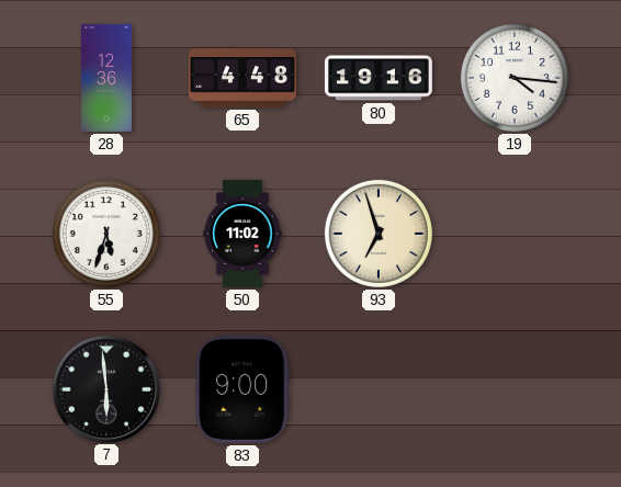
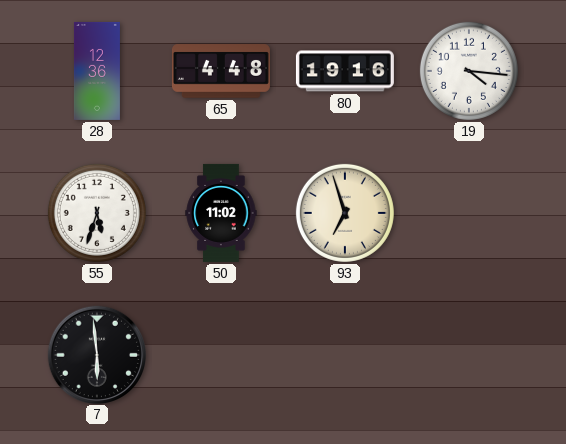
83: 9:00 -> none (242, 389)
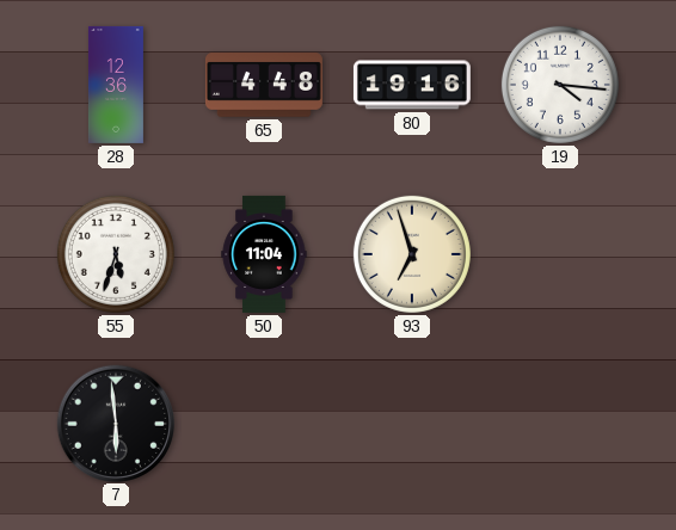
50: 11:02 -> 11:04 (264, 254)
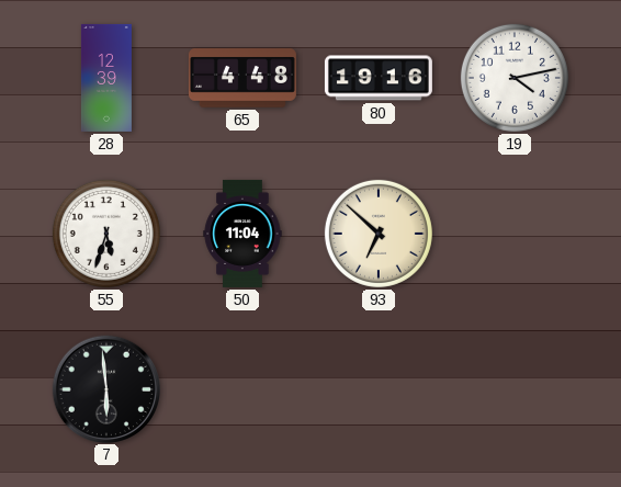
28: 12:36 -> 12:39 (106, 78)
19: 4:16 -> 4:13 (515, 78)
93: 6:57 -> 6:52 (379, 234)
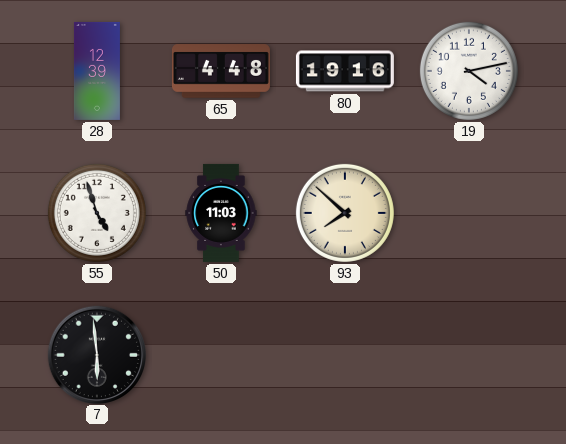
55: 5:33 -> 4:57 (97, 213)
50: 11:04 -> 11:03 (221, 213)
93: 6:52 -> 7:52 (345, 213)
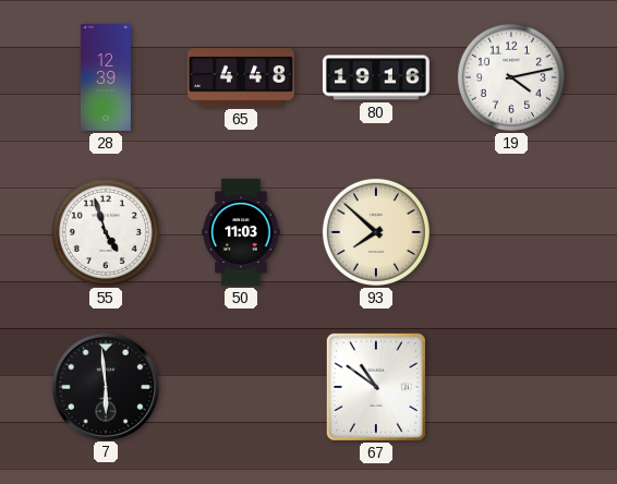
67: none -> 10:51 (376, 387)
